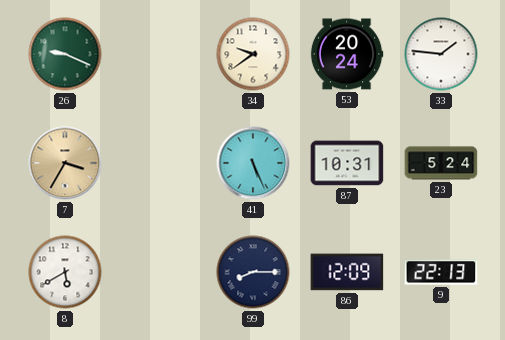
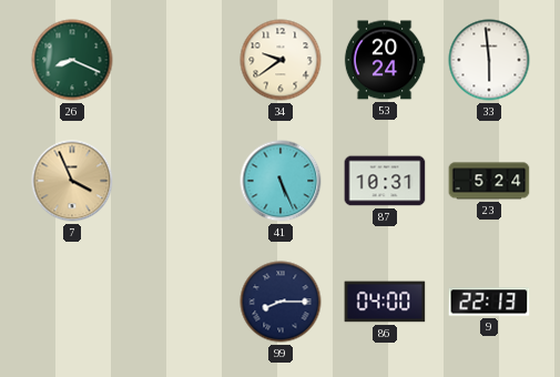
26: 9:19 -> 8:19 (72, 60)
33: 1:46 -> 5:59 (489, 60)
7: 3:35 -> 3:56 (72, 181)
8: 5:40 -> none (65, 272)
86: 12:09 -> 04:00 (385, 302)
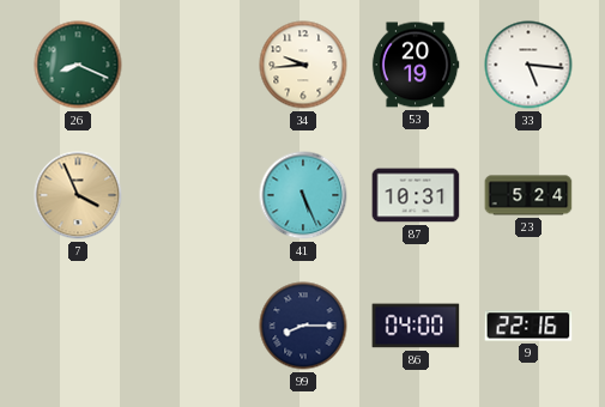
34: 9:39 -> 9:44 (303, 65)
53: 20:24 -> 20:19 (416, 65)
33: 5:59 -> 5:16 (528, 65)
9: 22:13 -> 22:16 (528, 326)
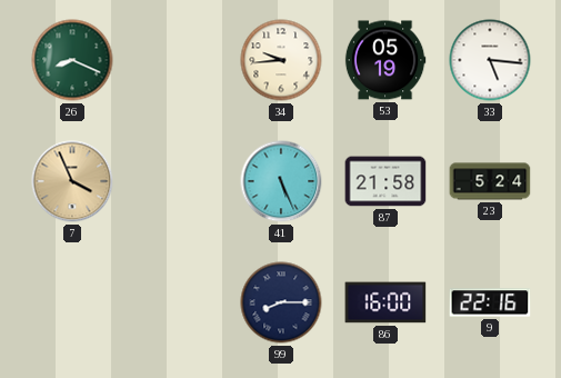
53: 20:19 -> 05:19 (385, 60)
87: 10:31 -> 21:58 (385, 181)
86: 04:00 -> 16:00 (385, 302)
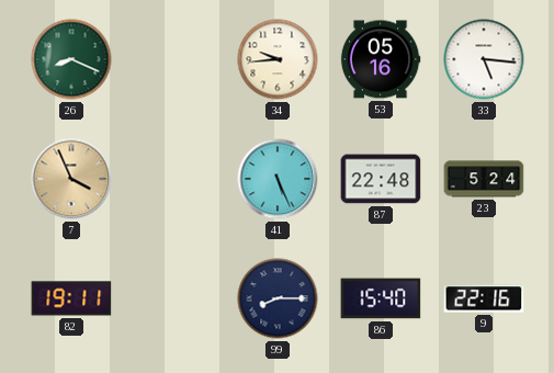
53: 05:19 -> 05:16 (381, 59)
87: 21:58 -> 22:48 (381, 179)
82: none -> 19:11 (71, 298)
86: 16:00 -> 15:40 (381, 298)
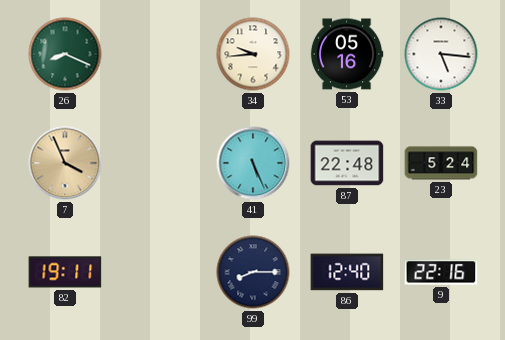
86: 15:40 -> 12:40 (347, 272)
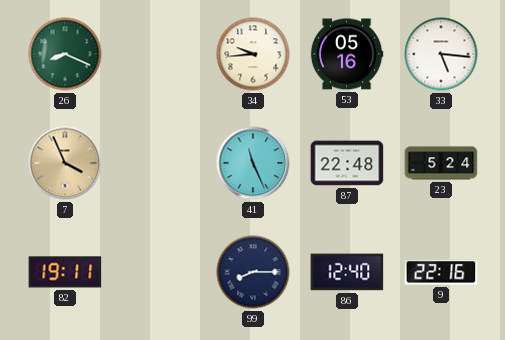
41: 5:26 -> 11:26 (253, 163)
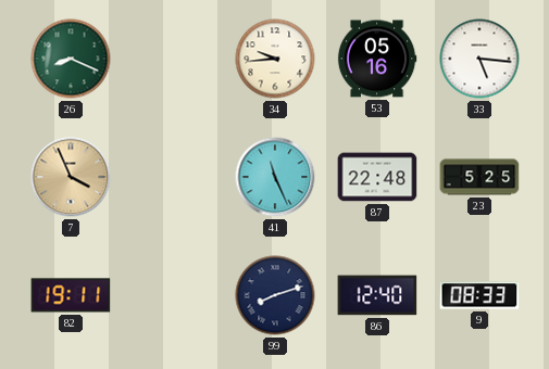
23: 5:24 -> 5:25 (479, 177)
99: 8:15 -> 8:12 (275, 295)
9: 22:16 -> 08:33 (479, 295)
